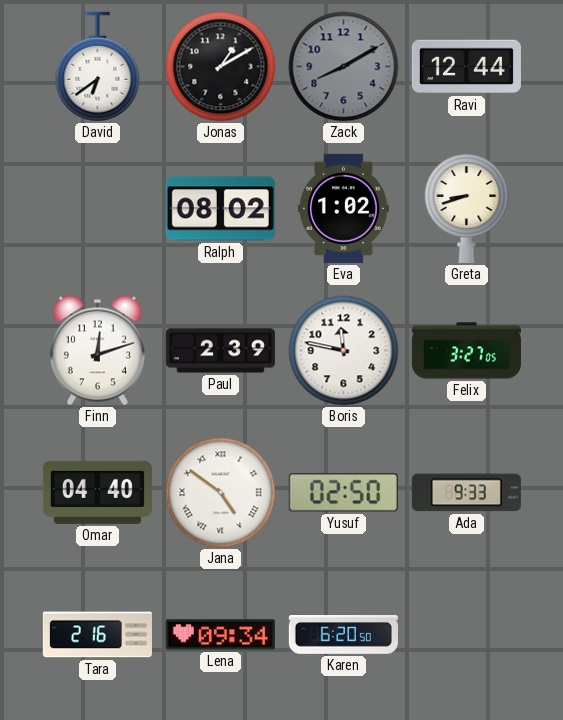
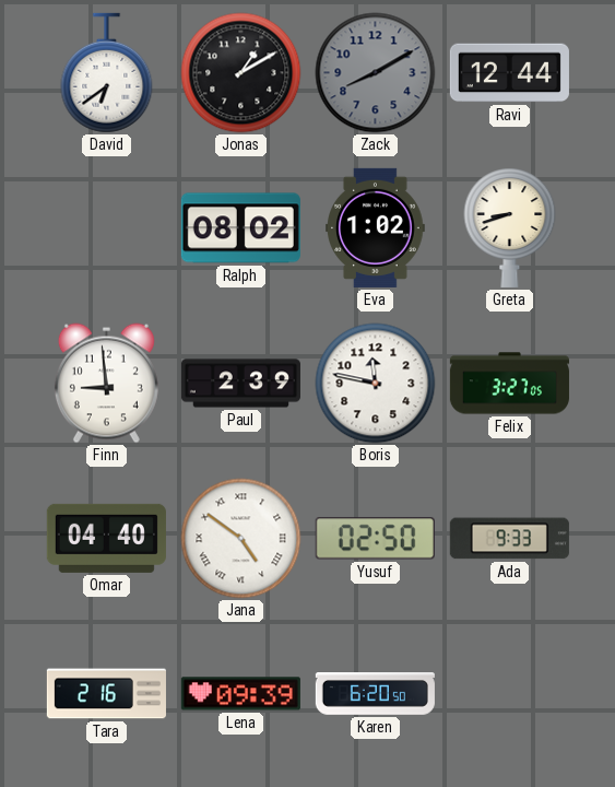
Finn: 12:12 -> 8:59 (106, 384)
Lena: 09:34 -> 09:39 (240, 694)
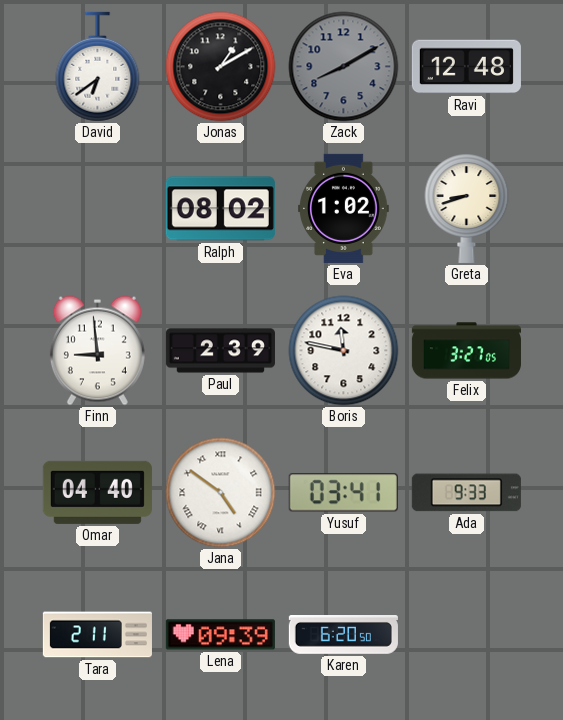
Ravi: 12:44 -> 12:48 (466, 67)
Yusuf: 02:50 -> 03:41 (343, 493)
Tara: 2:16 -> 2:11 (97, 635)
